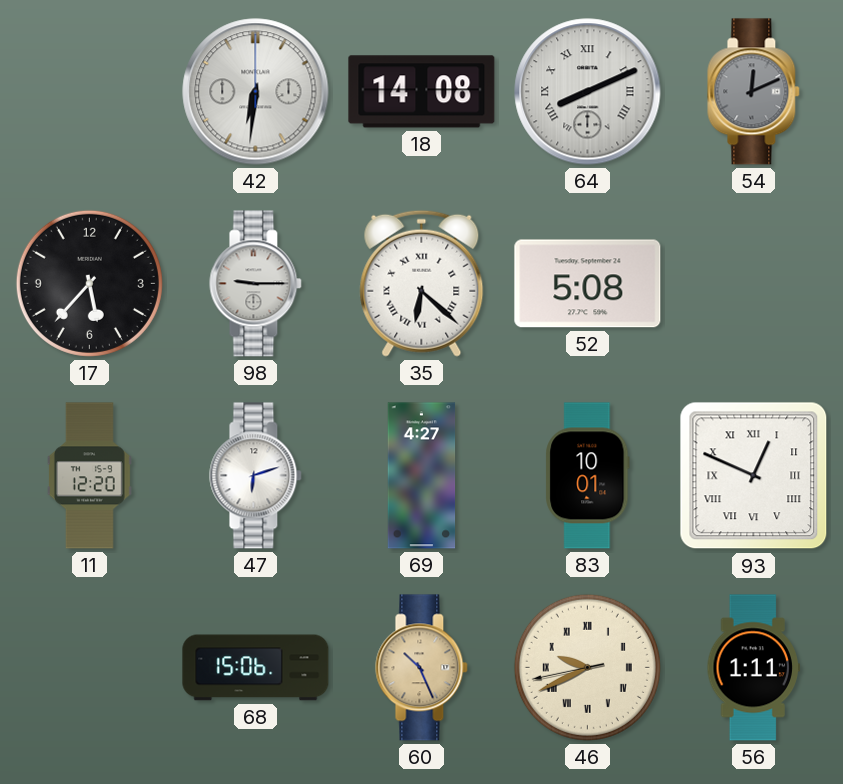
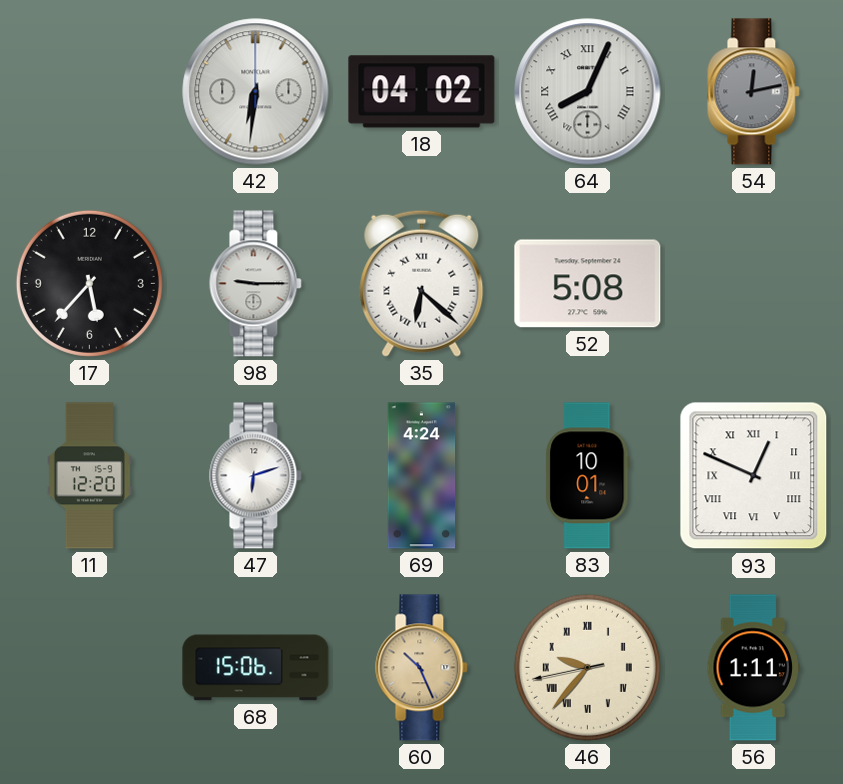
18: 14:08 -> 04:02 (422, 92)
64: 8:11 -> 8:04 (588, 92)
54: 12:11 -> 12:13 (754, 92)
69: 4:27 -> 4:24 (422, 476)
46: 9:40 -> 9:36 (587, 667)
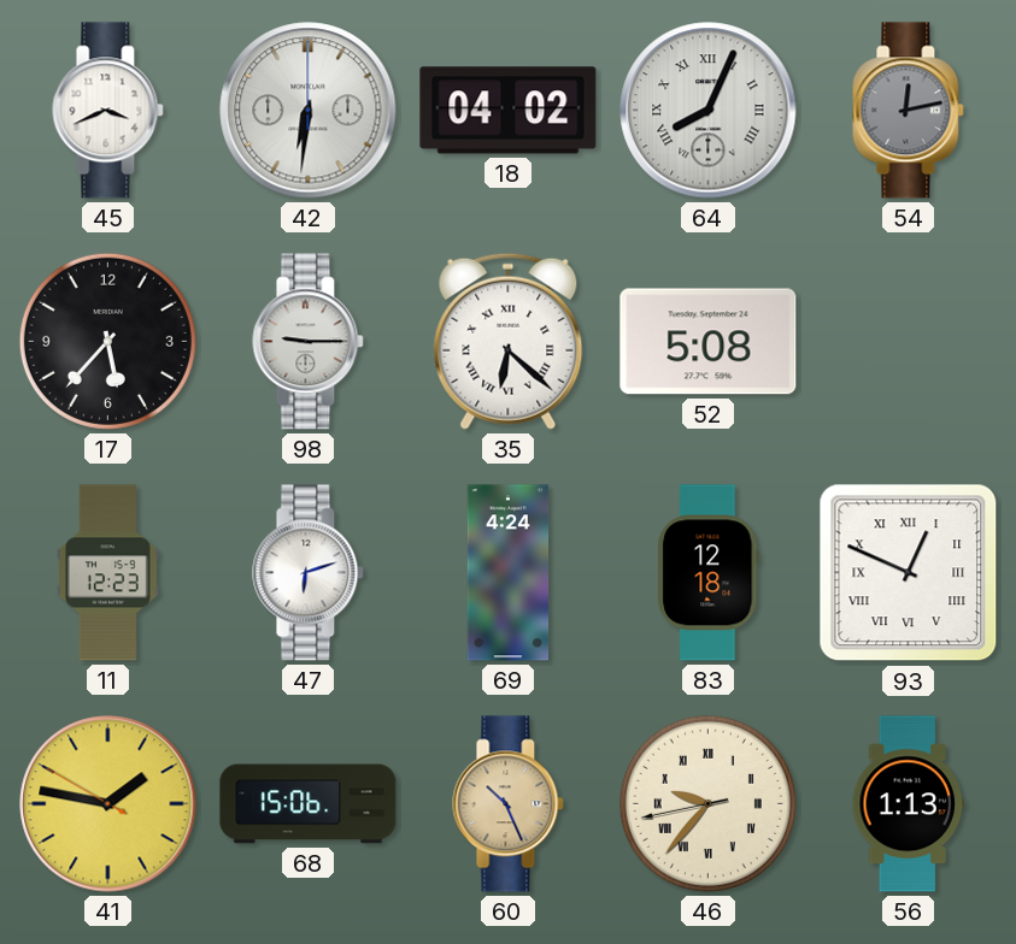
45: none -> 3:41 (108, 111)
11: 12:20 -> 12:23 (107, 573)
83: 10:01 -> 12:18 (709, 573)
41: none -> 1:46 (108, 804)
56: 1:11 -> 1:13 (908, 804)
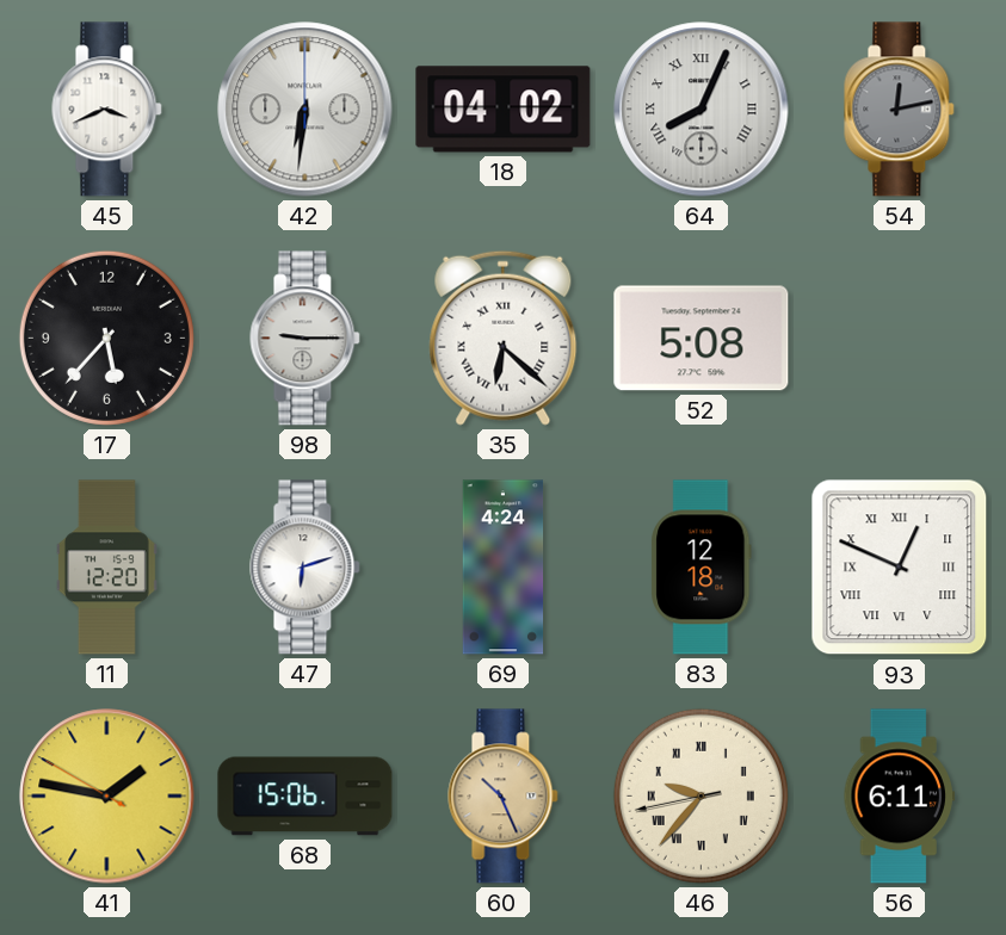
11: 12:23 -> 12:20 (106, 568)
56: 1:13 -> 6:11 (899, 797)
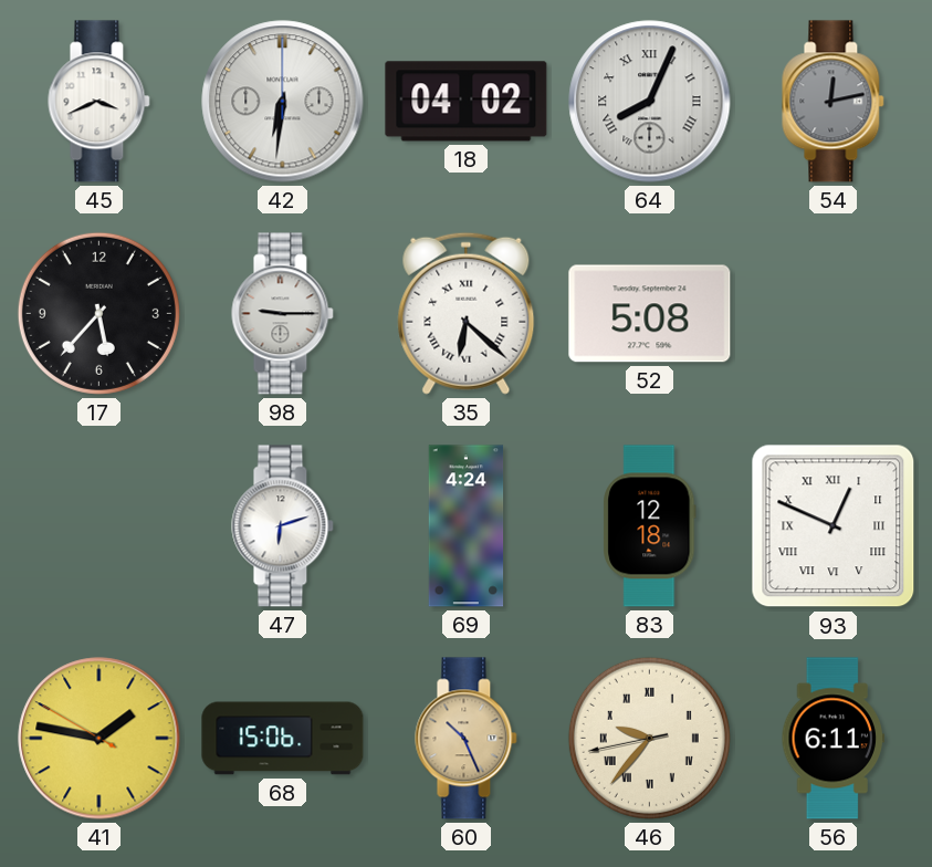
11: 12:20 -> none (106, 568)
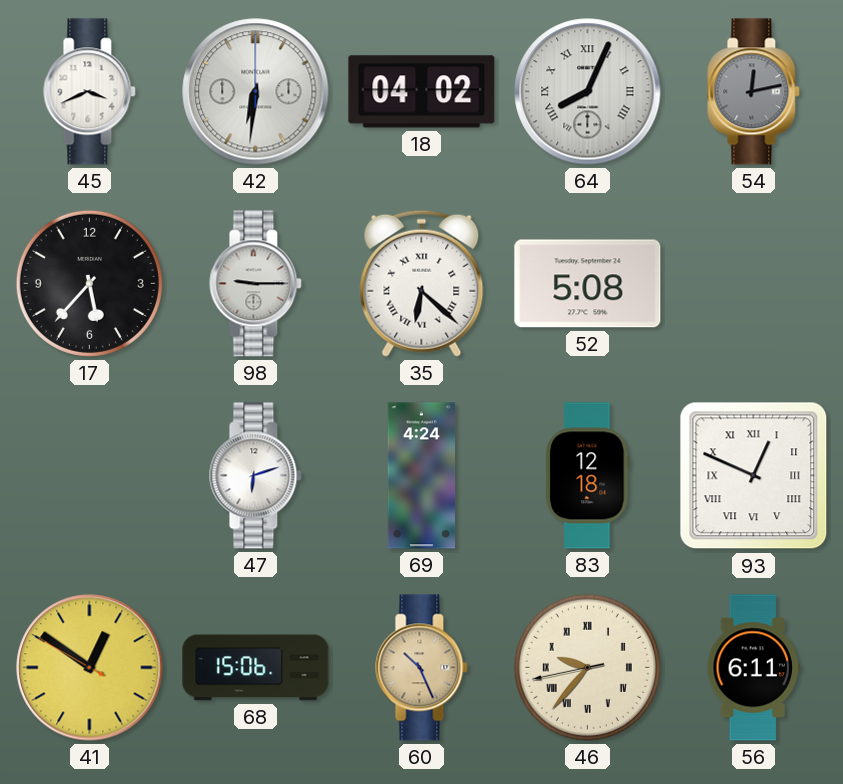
41: 1:46 -> 12:50 (90, 668)
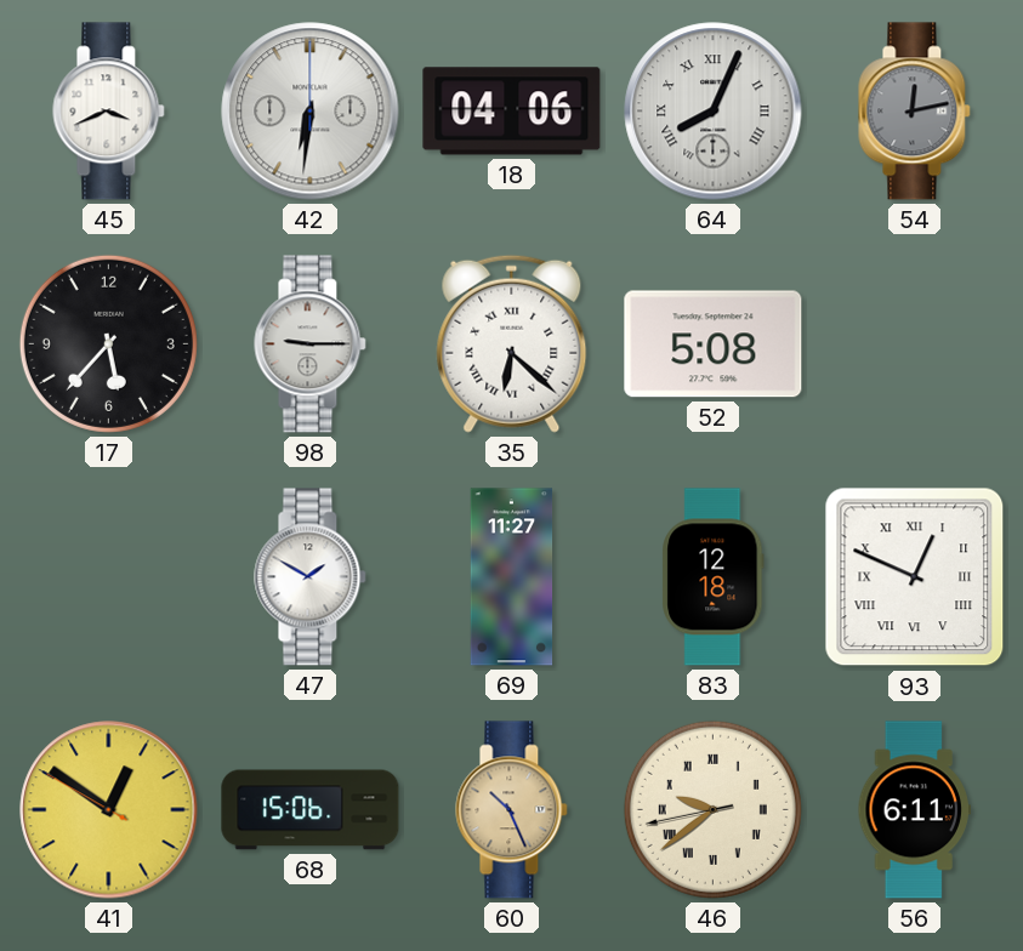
18: 04:02 -> 04:06 (512, 112)
47: 6:12 -> 1:50 (311, 577)
69: 4:24 -> 11:27 (512, 577)
46: 9:36 -> 9:38 (712, 809)
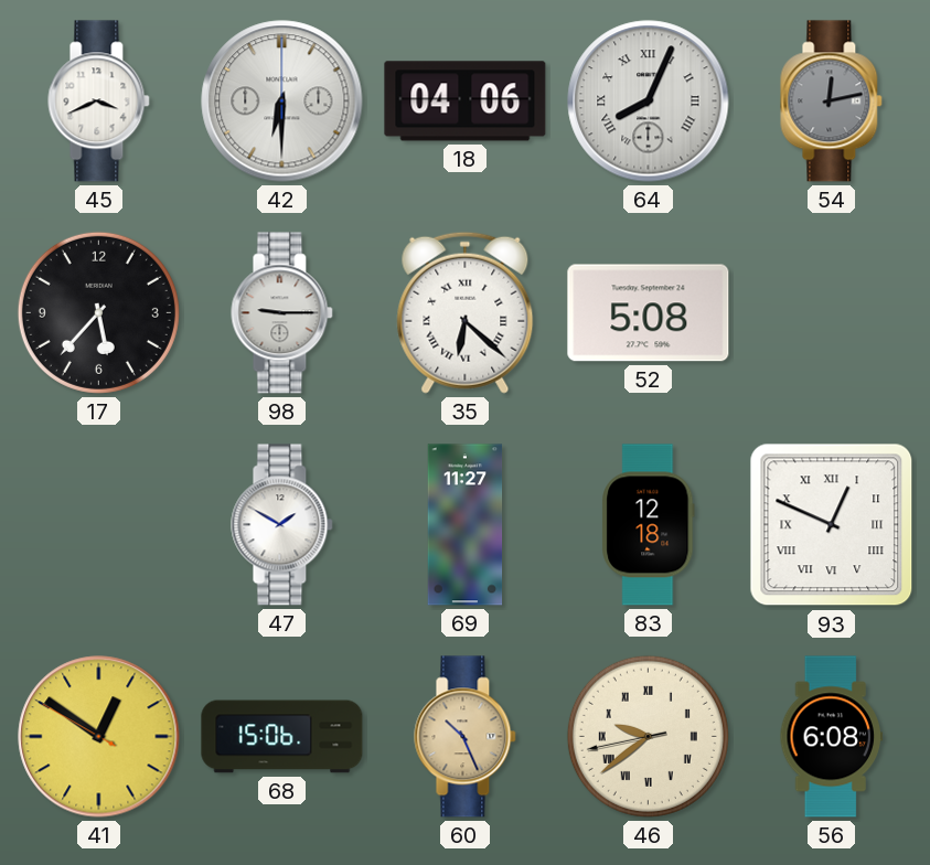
42: 6:31 -> 6:30 (282, 102)
56: 6:11 -> 6:08 (831, 737)
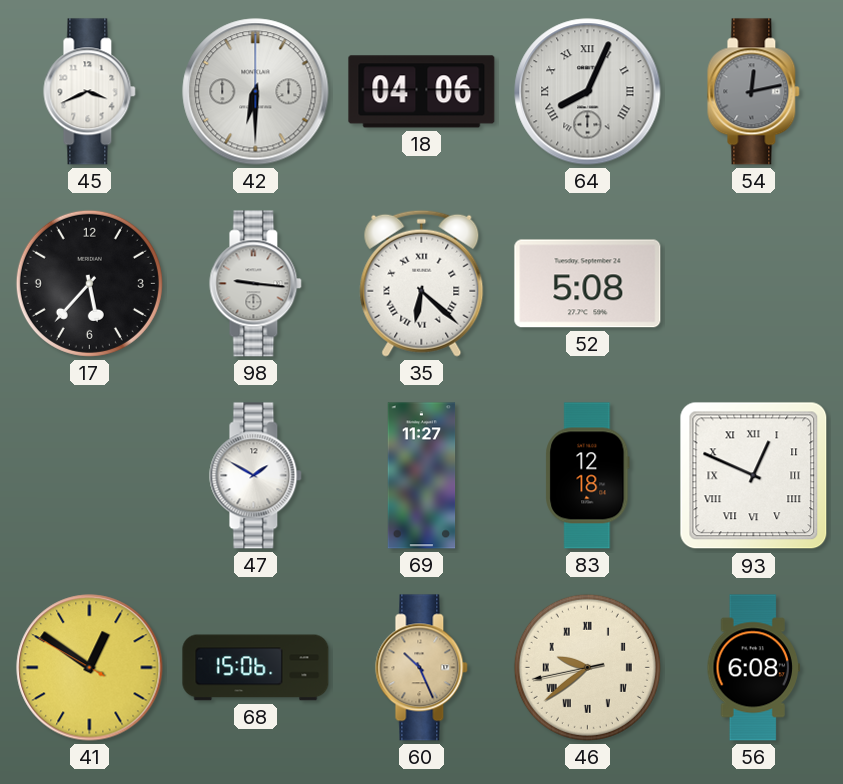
98: 9:15 -> 9:16 (256, 284)
